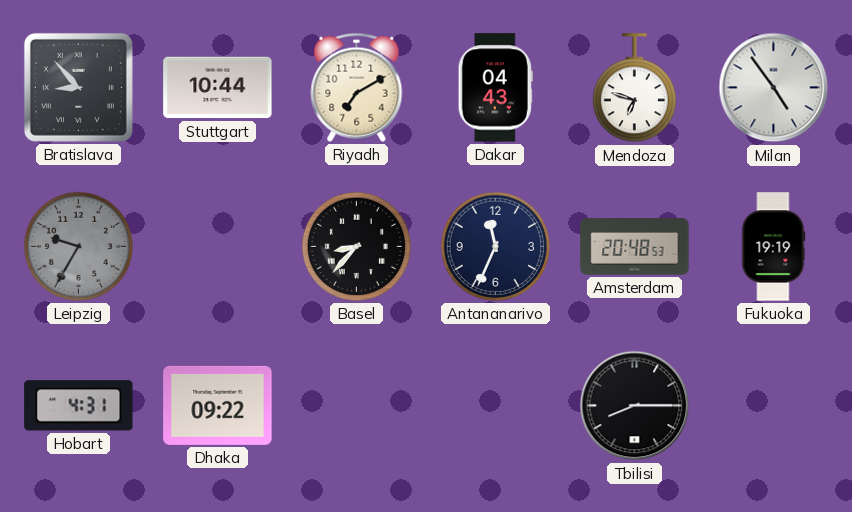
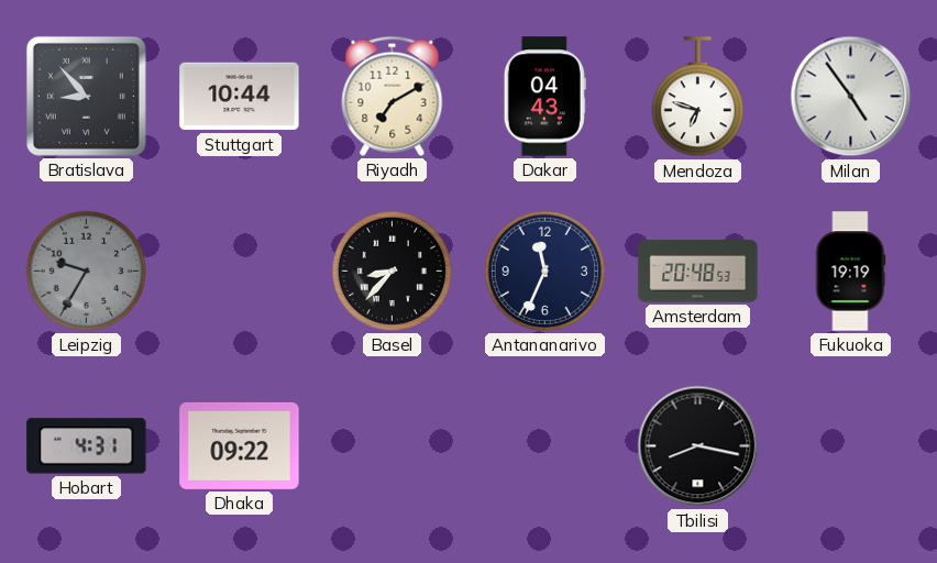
Tbilisi: 8:15 -> 8:17 (698, 446)
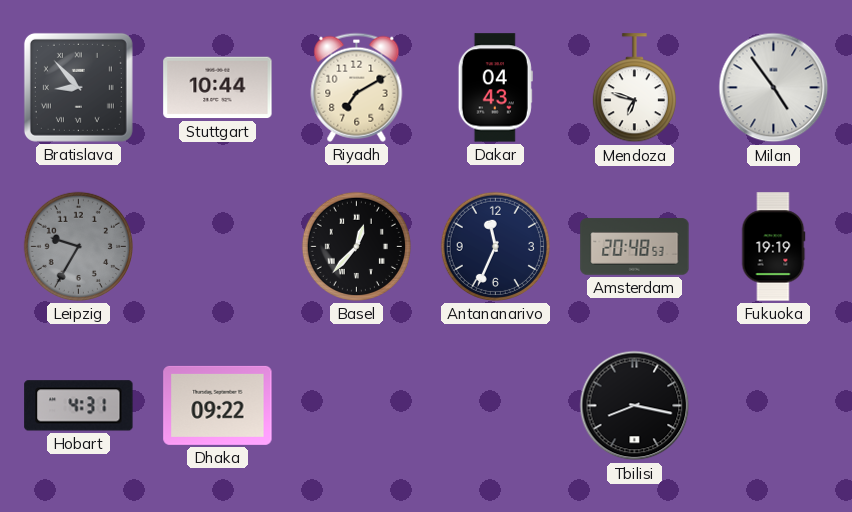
Basel: 8:37 -> 12:37 (356, 246)
